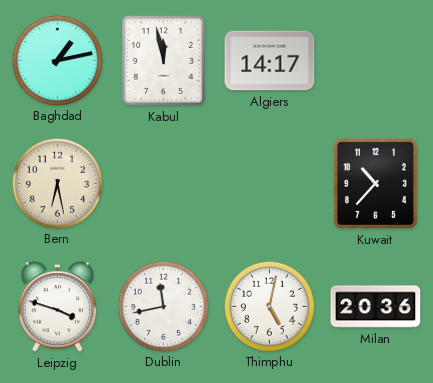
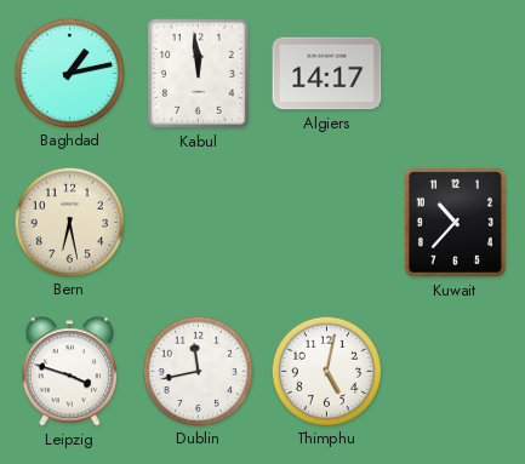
Kabul: 11:58 -> 11:59 (198, 73)
Milan: 20:36 -> none (376, 307)
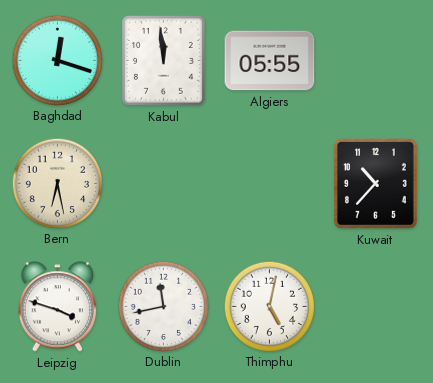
Baghdad: 1:13 -> 12:18 (57, 60)
Algiers: 14:17 -> 05:55 (270, 61)
